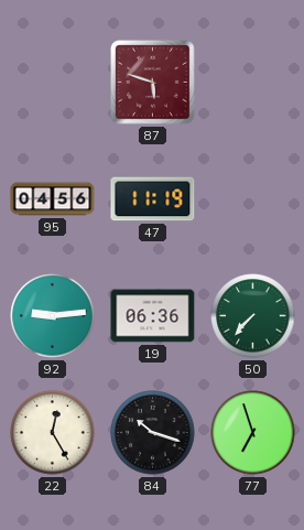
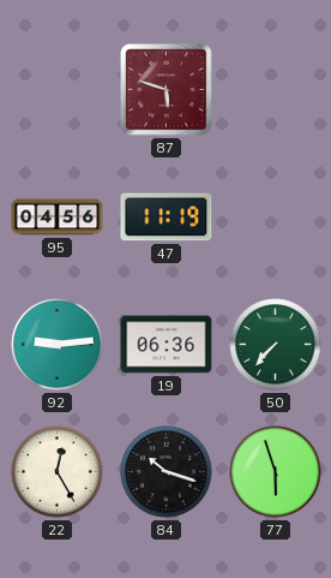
77: 6:57 -> 5:57 (276, 472)
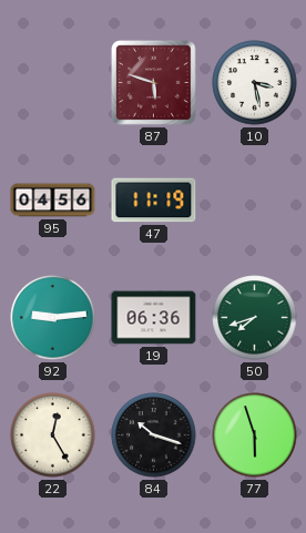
10: none -> 3:28 (255, 83)
50: 7:37 -> 7:42 (255, 318)
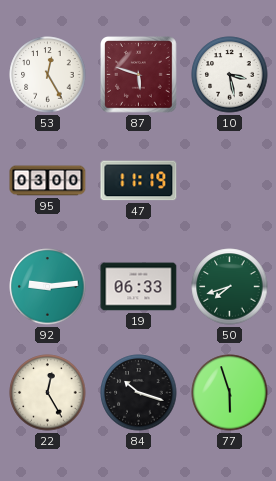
53: none -> 12:25 (48, 75)
95: 04:56 -> 03:00 (48, 181)
19: 06:36 -> 06:33 (139, 287)
